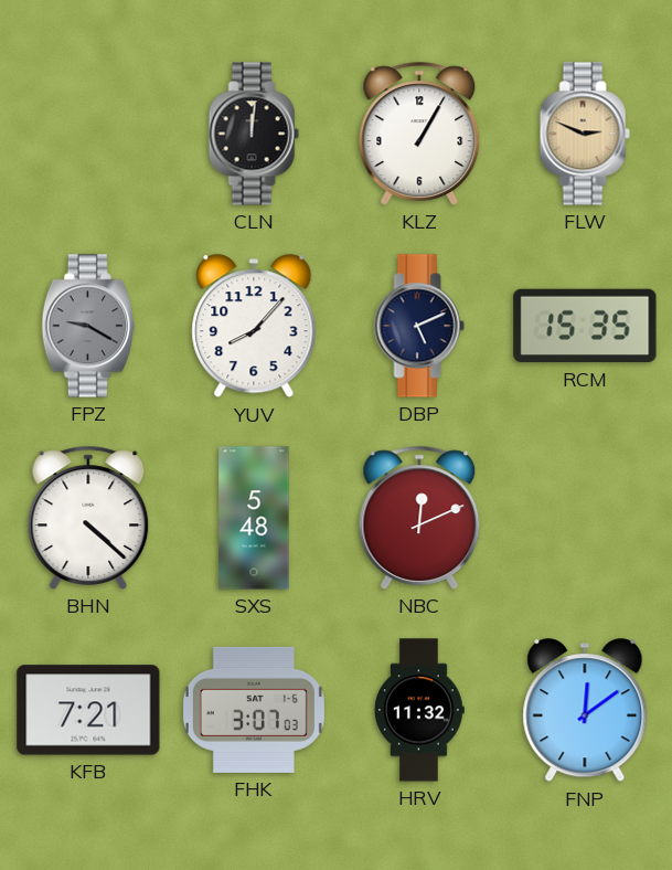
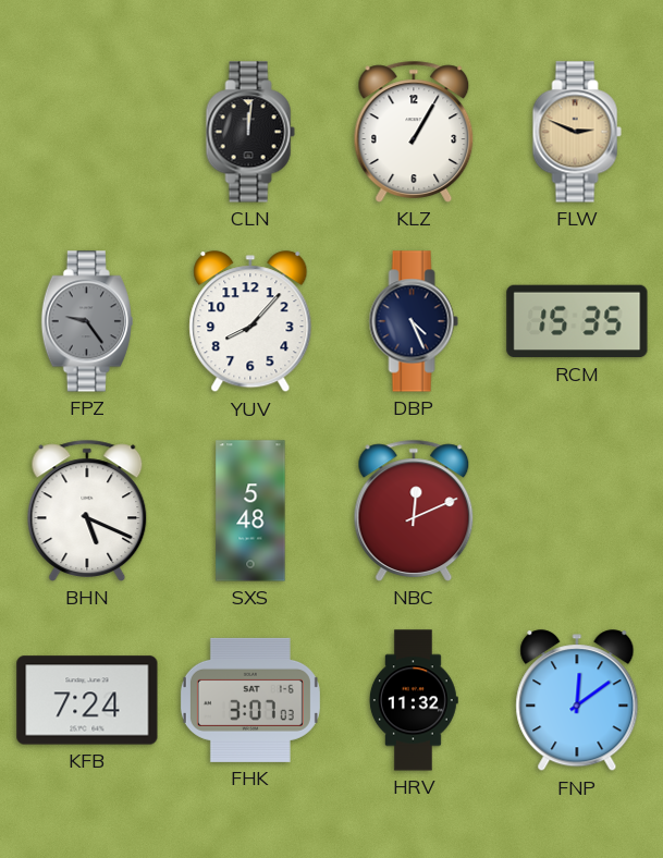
FPZ: 9:20 -> 9:24 (87, 321)
DBP: 5:11 -> 4:26 (414, 321)
BHN: 4:22 -> 5:19 (87, 511)
KFB: 7:21 -> 7:24 (87, 700)
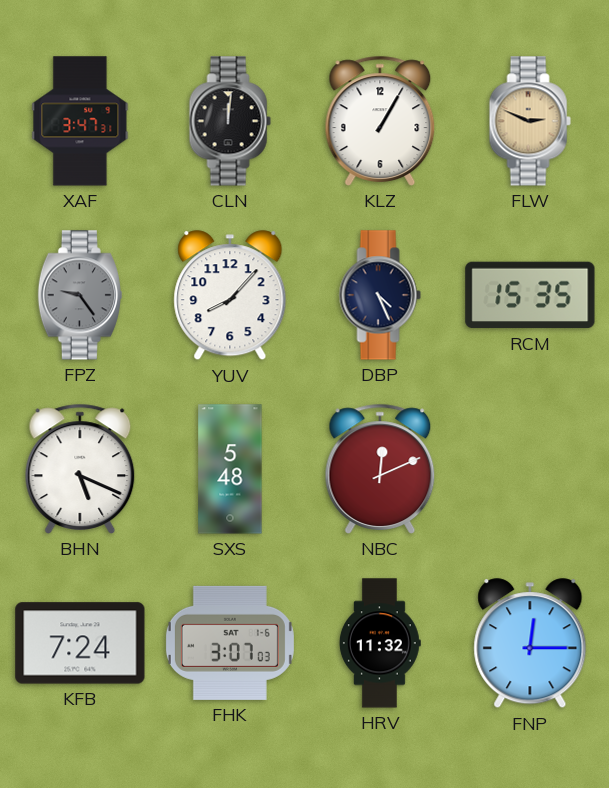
XAF: none -> 3:47 (80, 121)
FNP: 12:09 -> 12:15 (530, 644)
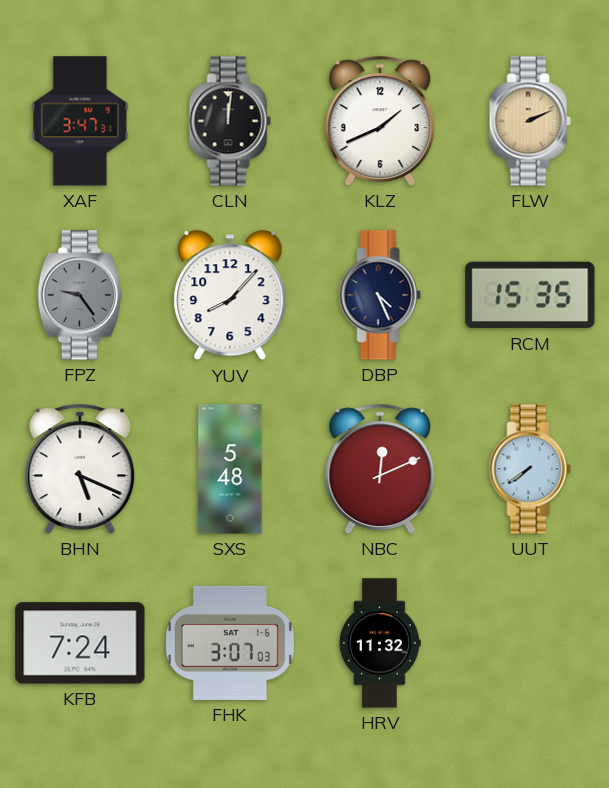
KLZ: 1:05 -> 1:41 (380, 121)
FLW: 2:49 -> 2:11 (530, 121)
UUT: none -> 7:39 (530, 469)
FNP: 12:15 -> none (530, 644)
